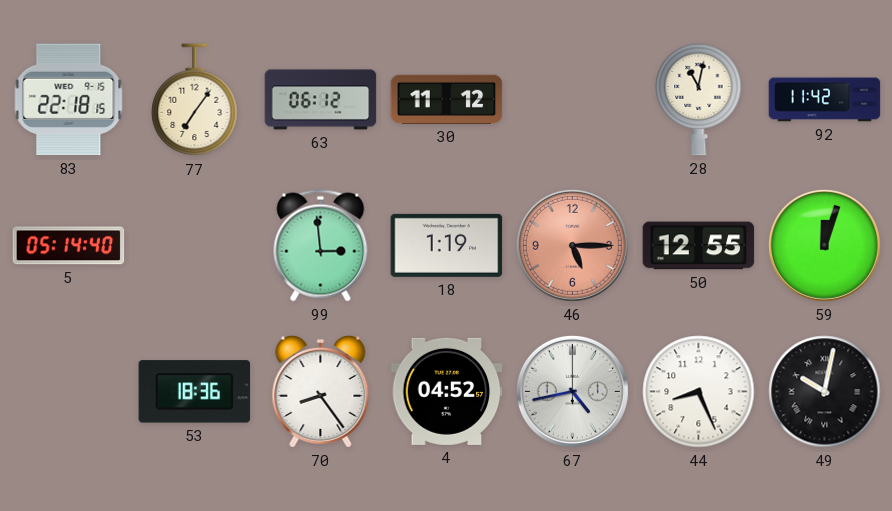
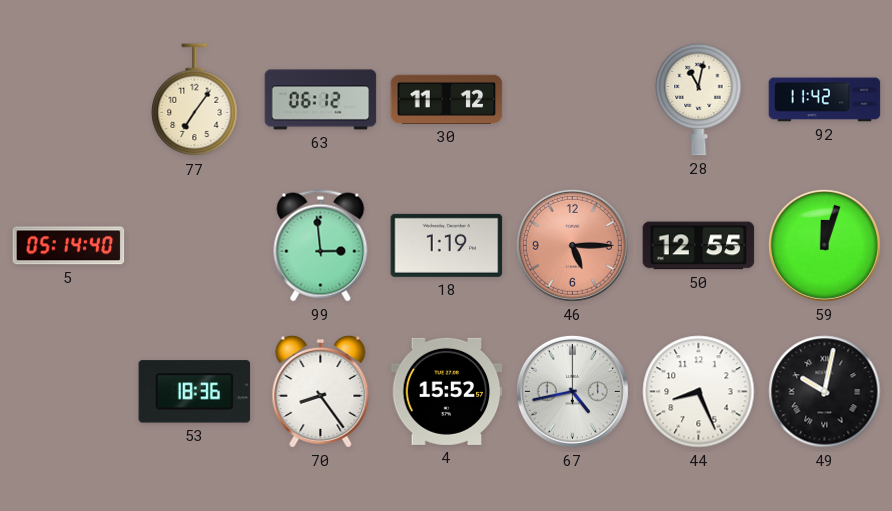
83: 22:18 -> none (69, 100)
4: 04:52 -> 15:52 (447, 391)
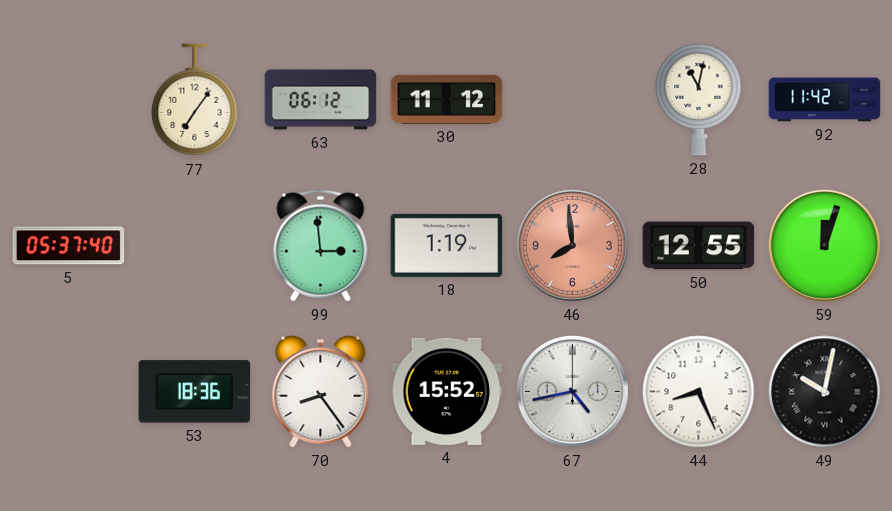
5: 05:14 -> 05:37 (69, 246)
46: 5:15 -> 7:59 (572, 245)
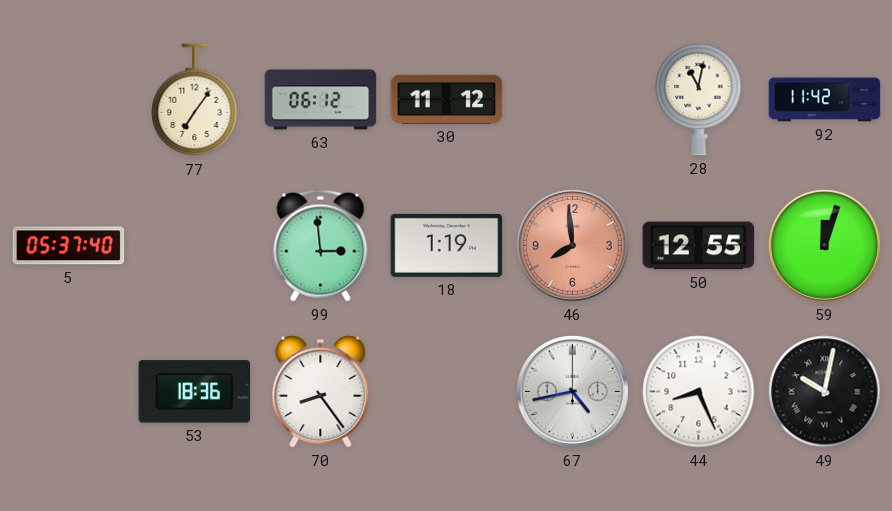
4: 15:52 -> none (447, 391)
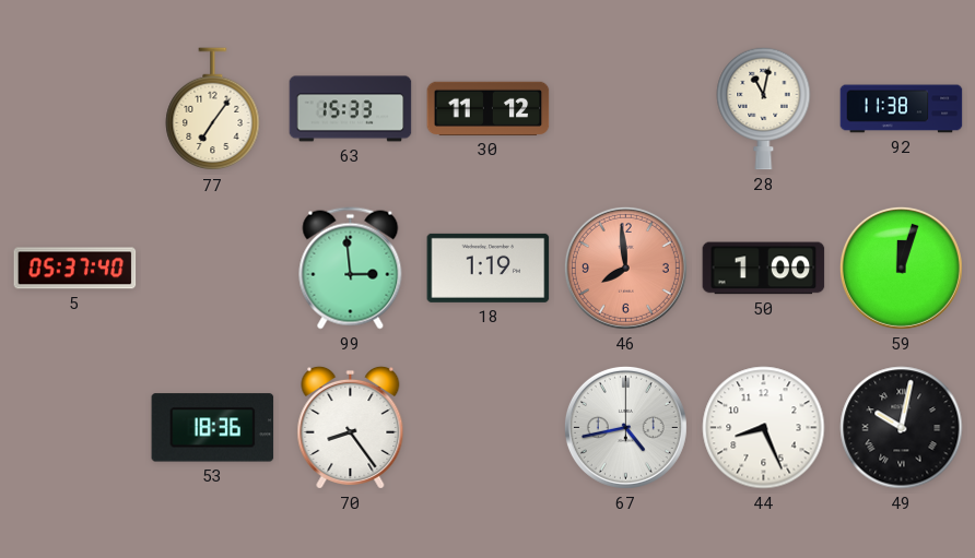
63: 06:12 -> 15:33 (351, 109)
92: 11:42 -> 11:38 (902, 109)
50: 12:55 -> 1:00 (764, 269)
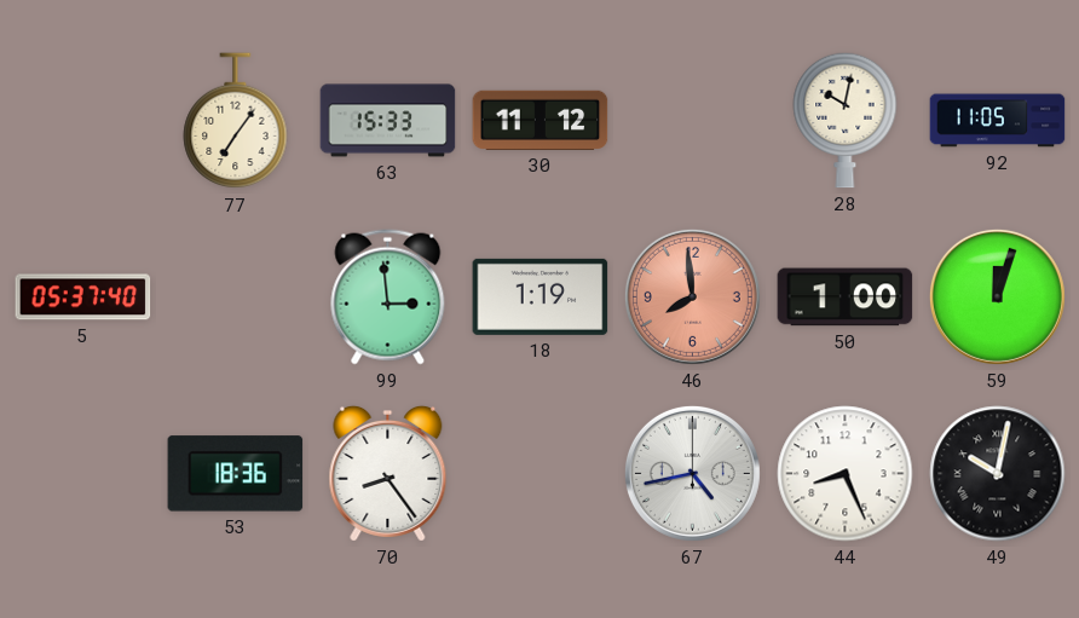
28: 11:02 -> 10:02 (846, 120)
92: 11:38 -> 11:05 (998, 121)
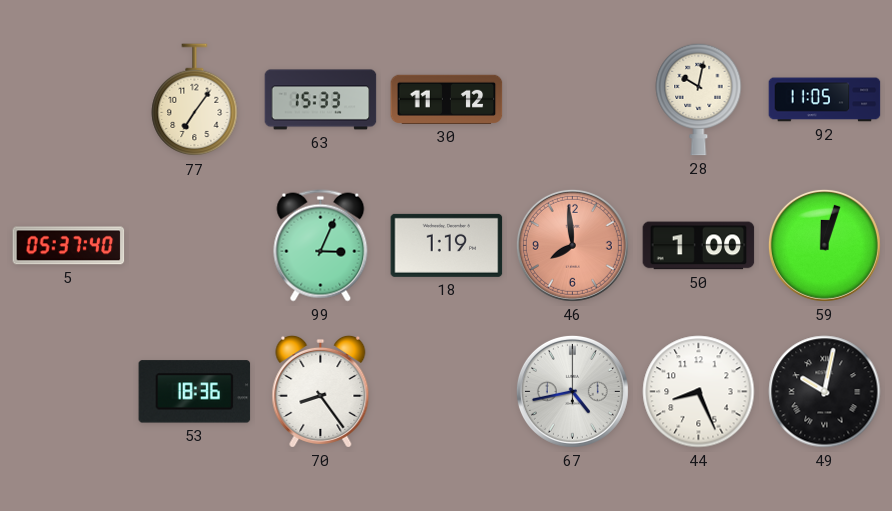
99: 2:59 -> 3:04 (321, 246)
